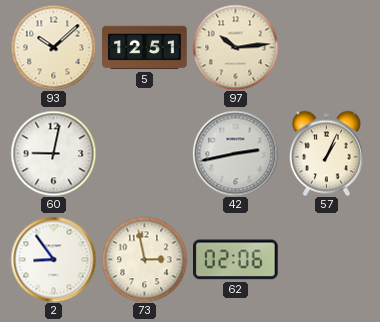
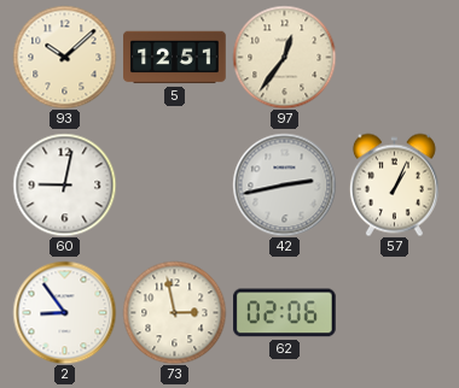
97: 10:14 -> 12:36 (284, 57)
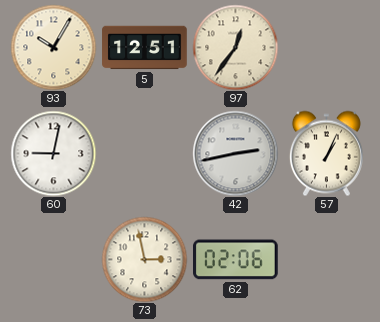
93: 10:08 -> 10:05 (53, 47)
2: 8:54 -> none (64, 312)
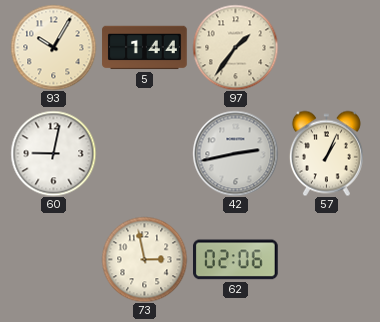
5: 12:51 -> 1:44 (145, 48)
97: 12:36 -> 1:36 (235, 47)
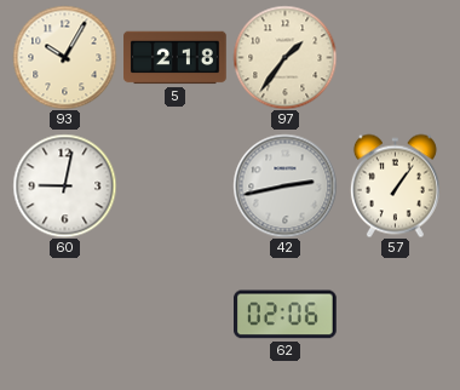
5: 1:44 -> 2:18 (176, 58)
57: 1:04 -> 1:06 (395, 185)
73: 2:58 -> none (144, 259)
